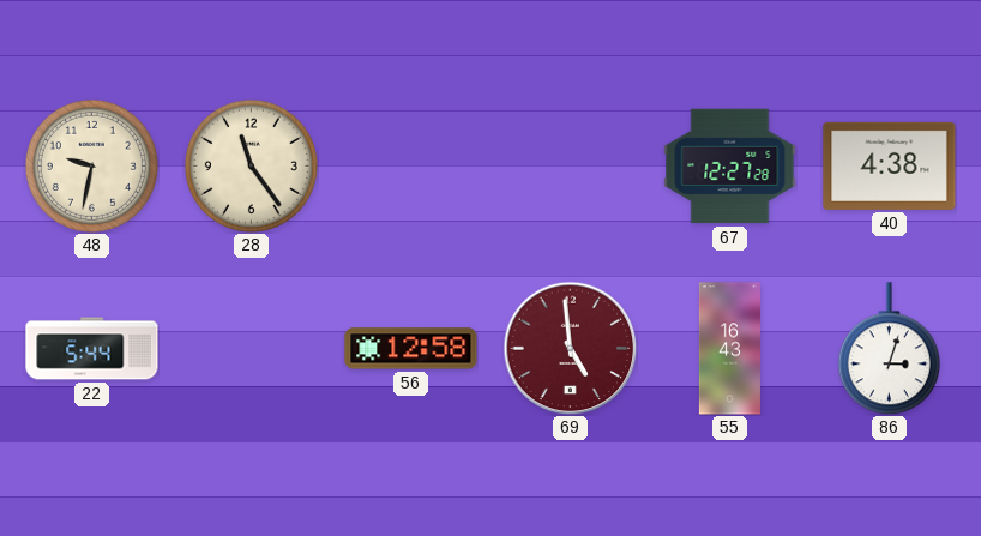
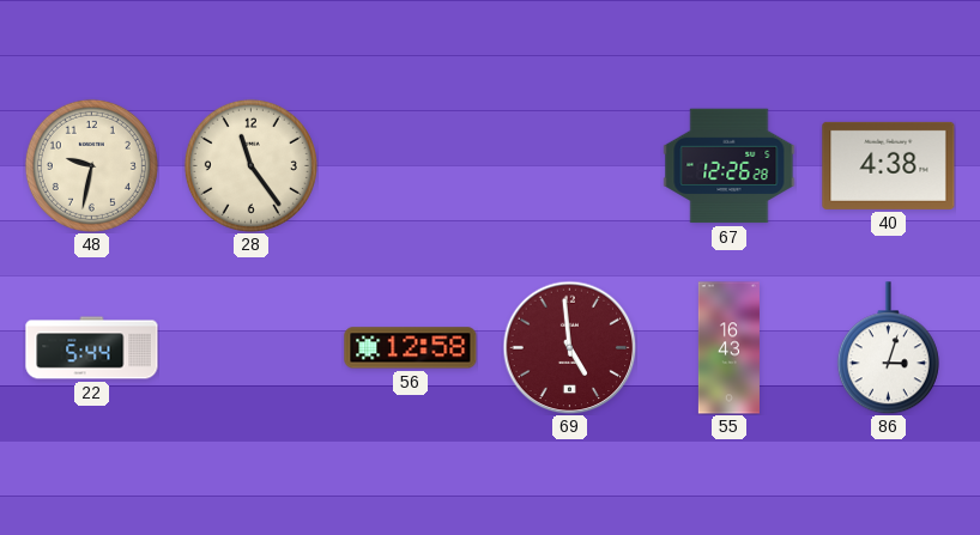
67: 12:27 -> 12:26 (730, 166)
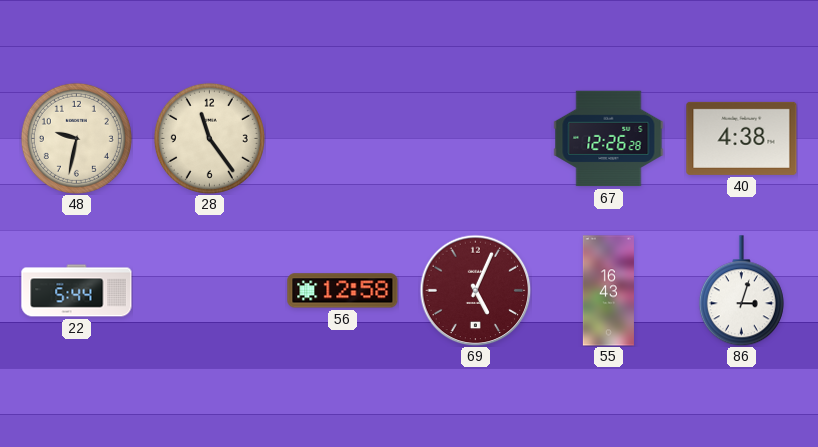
69: 4:59 -> 5:04 (475, 290)
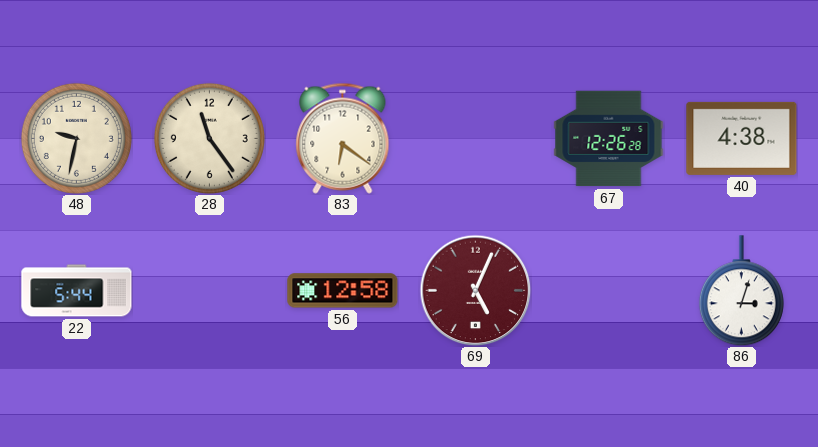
83: none -> 6:21 (343, 138)
55: 16:43 -> none (608, 291)
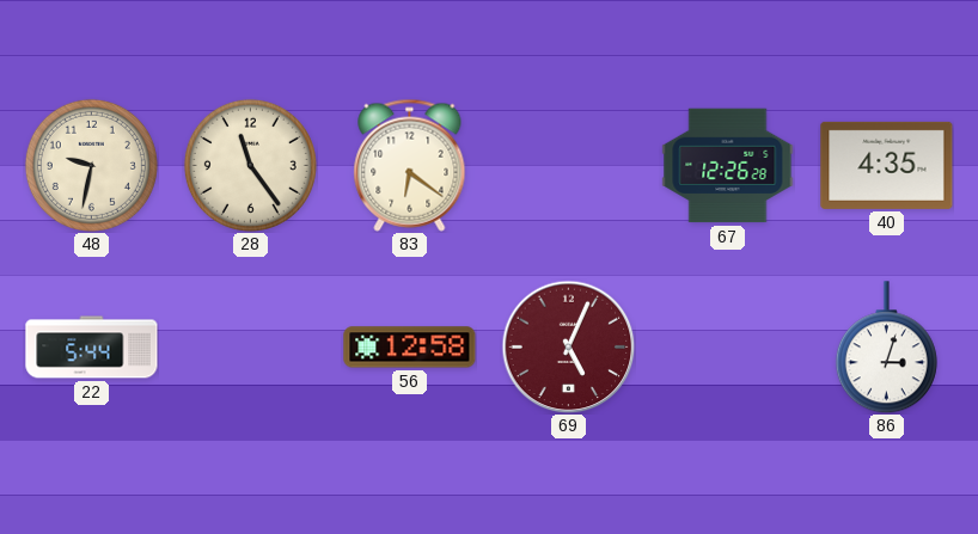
40: 4:38 -> 4:35 (887, 165)
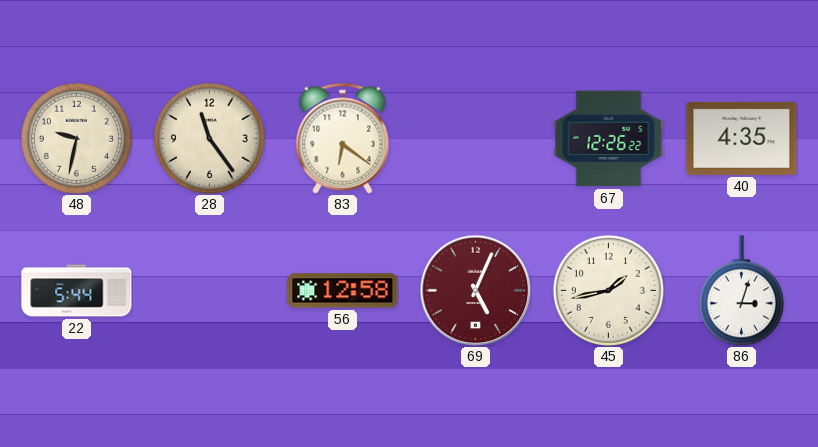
67: 12:26:28 -> 12:26:22 (609, 139)
45: none -> 1:43 (608, 290)
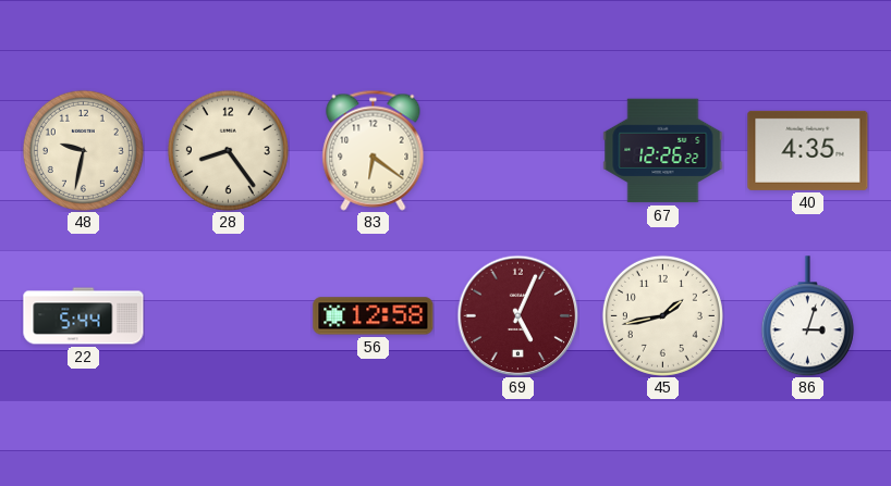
28: 11:24 -> 8:24 (228, 150)
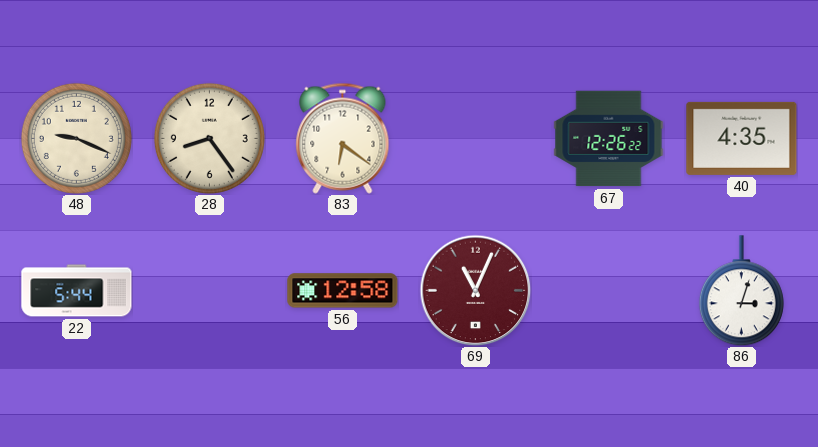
48: 9:32 -> 9:19 (76, 138)
69: 5:04 -> 11:04 (475, 290)
45: 1:43 -> none (662, 315)
